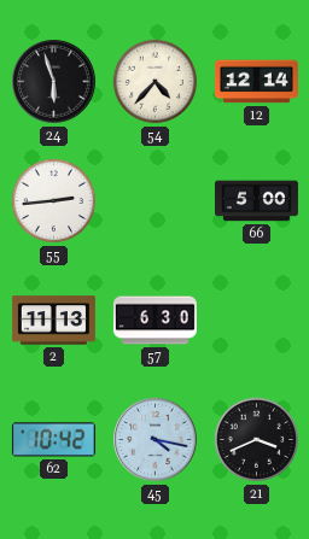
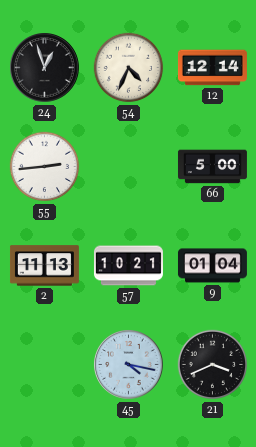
24: 5:57 -> 12:57 (45, 68)
54: 4:37 -> 4:34 (129, 68)
57: 6:30 -> 10:21 (128, 266)
9: none -> 01:04 (212, 266)
62: 10:42 -> none (53, 440)
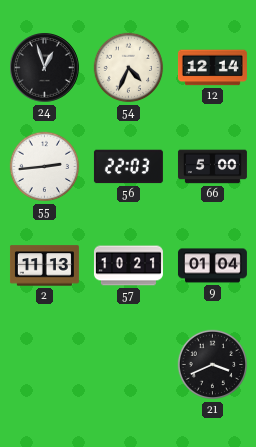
56: none -> 22:03 (128, 167)
45: 4:17 -> none (129, 365)
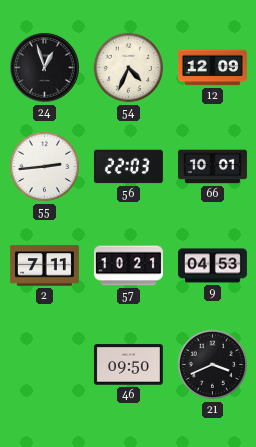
12: 12:14 -> 12:09 (212, 68)
66: 5:00 -> 10:01 (212, 167)
2: 11:13 -> 7:11 (44, 266)
9: 01:04 -> 04:53 (212, 266)
46: none -> 09:50 (128, 365)
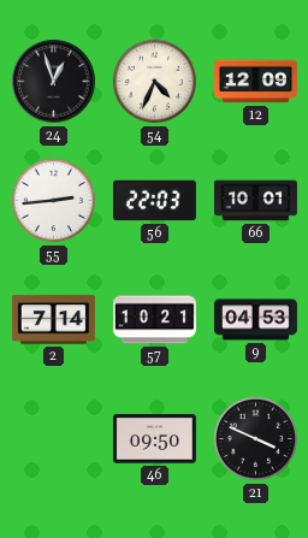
2: 7:11 -> 7:14 (53, 320)
21: 3:41 -> 3:49 (256, 439)
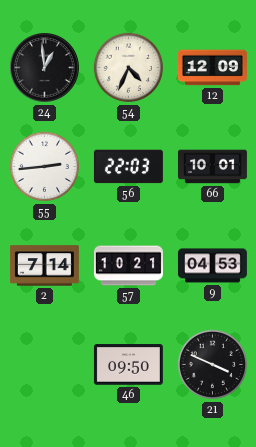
24: 12:57 -> 12:59 (45, 68)
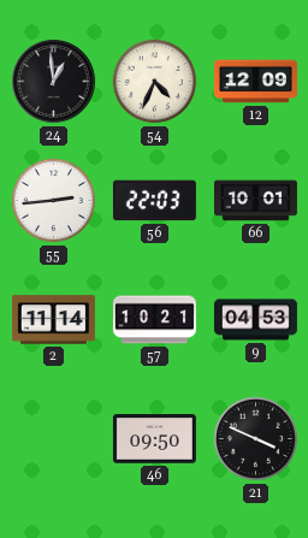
2: 7:14 -> 11:14 (53, 320)
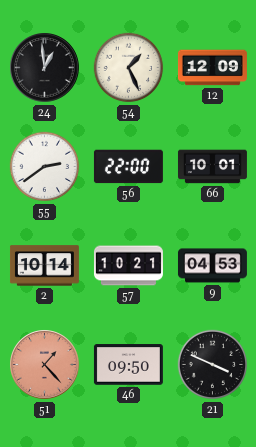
54: 4:34 -> 1:26 (129, 68)
55: 2:44 -> 2:39 (45, 167)
56: 22:03 -> 22:00 (128, 167)
2: 11:14 -> 10:14 (44, 266)
51: none -> 1:23 (45, 365)
